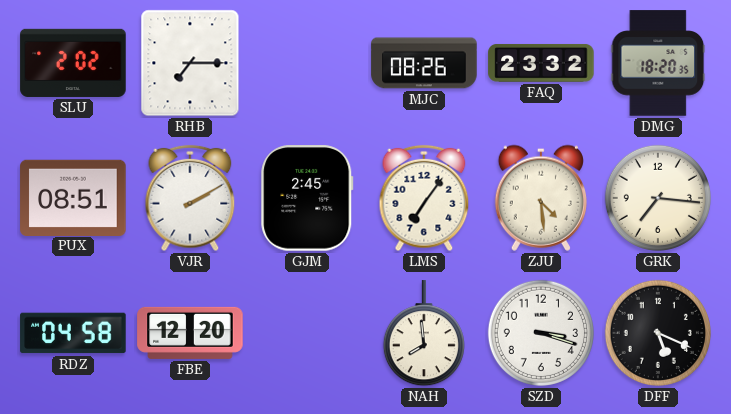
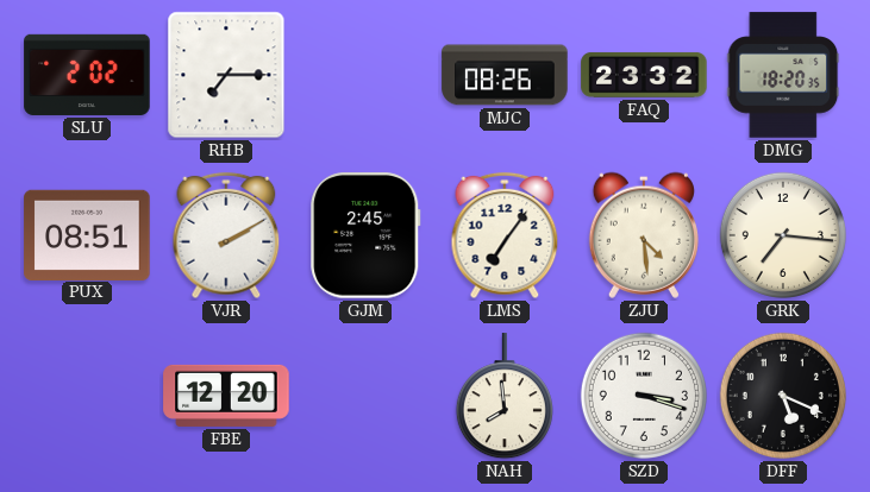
RDZ: 04:58 -> none (73, 333)
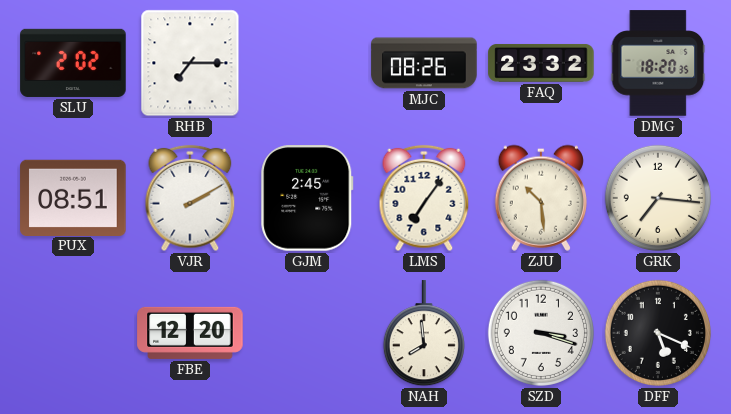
ZJU: 4:29 -> 10:29 (541, 198)
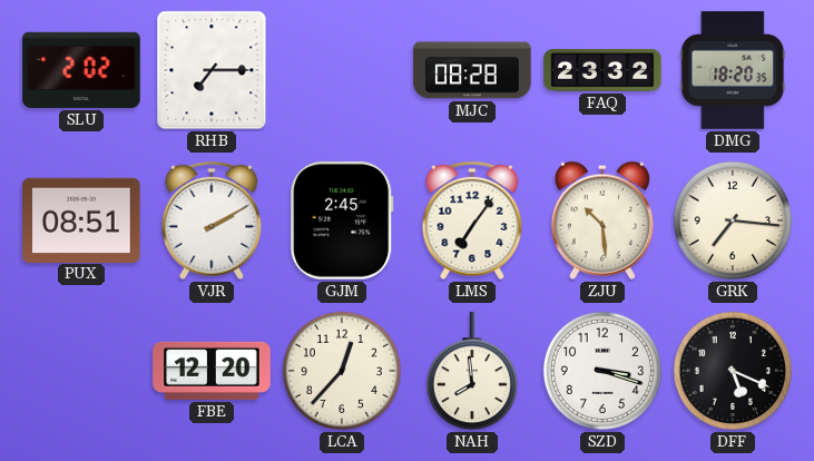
MJC: 08:26 -> 08:28 (472, 70)
LCA: none -> 12:37 (342, 371)
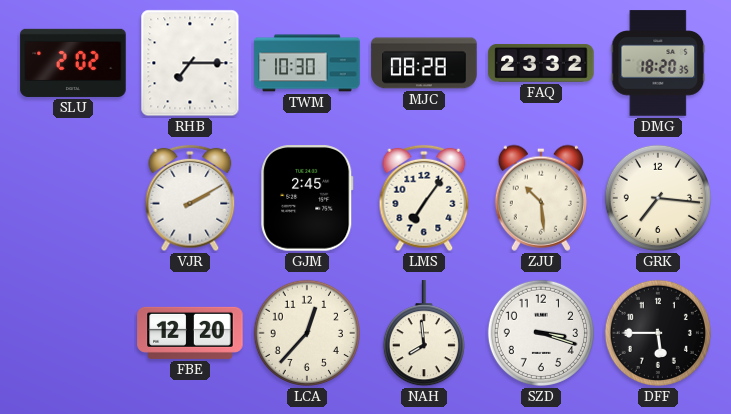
TWM: none -> 10:30 (307, 63)
PUX: 08:51 -> none (81, 219)
DFF: 5:19 -> 5:45 (658, 333)
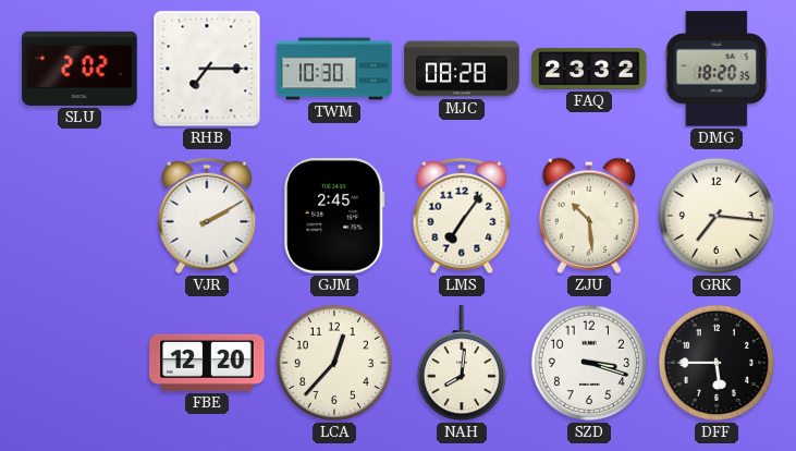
NAH: 7:59 -> 8:01 (462, 364)
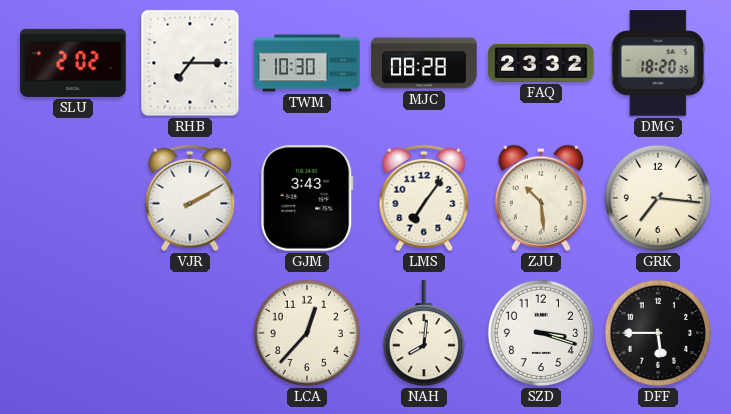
GJM: 2:45 -> 3:43 (307, 198)
FBE: 12:20 -> none (207, 363)
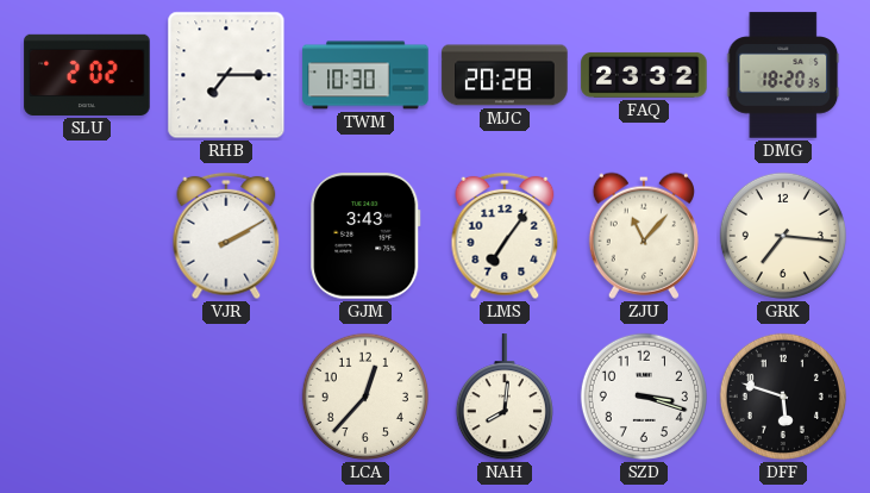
MJC: 08:28 -> 20:28 (505, 75)
ZJU: 10:29 -> 11:07 (644, 236)
DFF: 5:45 -> 5:48 (783, 397)
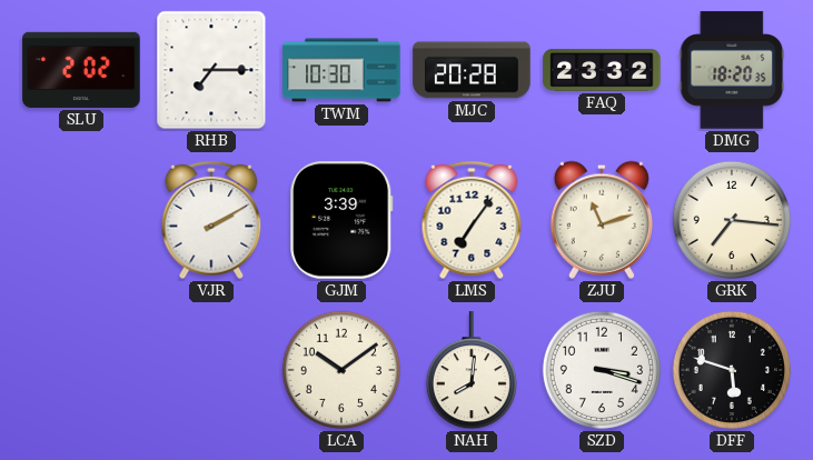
GJM: 3:43 -> 3:39 (341, 220)
ZJU: 11:07 -> 11:12 (602, 220)
LCA: 12:37 -> 10:09 (341, 370)
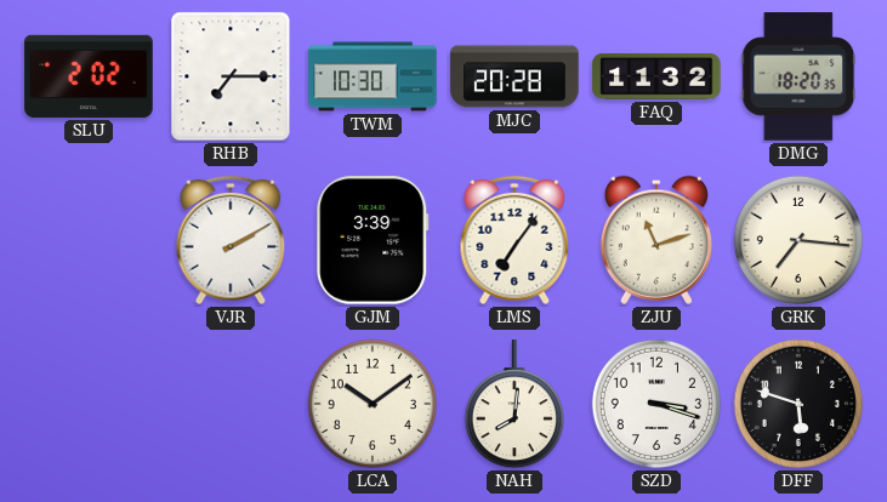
FAQ: 23:32 -> 11:32 (656, 76)
